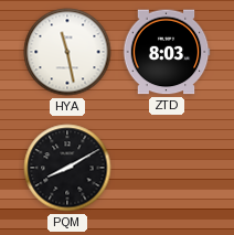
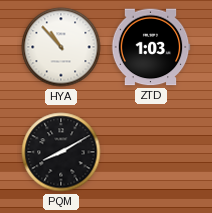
HYA: 11:28 -> 10:53 (61, 47)
ZTD: 8:03 -> 1:03 (151, 47)
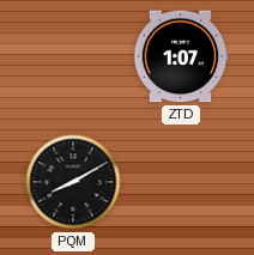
HYA: 10:53 -> none (61, 47)
ZTD: 1:03 -> 1:07 (181, 56)
